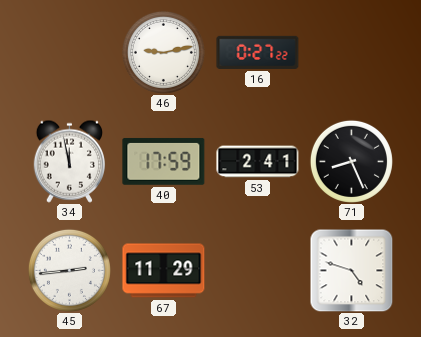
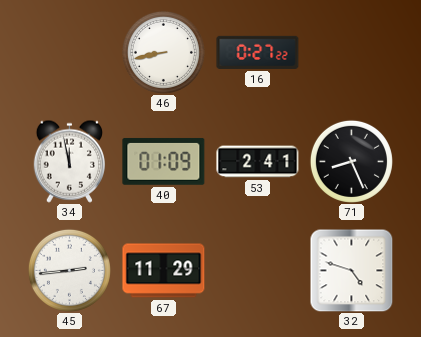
46: 9:13 -> 8:43 (163, 52)
40: 17:59 -> 01:09 (164, 161)
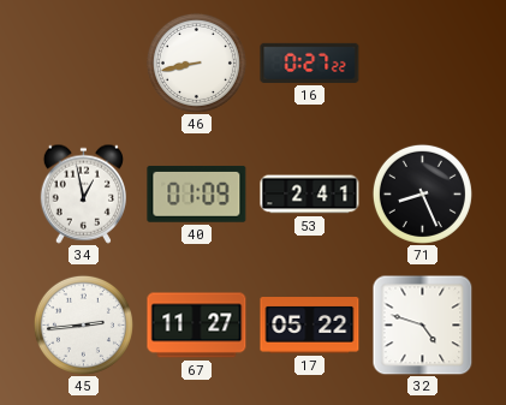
34: 11:58 -> 12:58 (83, 193)
67: 11:29 -> 11:27 (197, 326)
17: none -> 05:22 (310, 326)
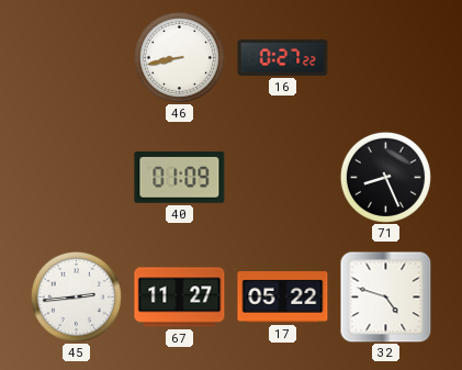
34: 12:58 -> none (83, 193)
53: 2:41 -> none (310, 195)
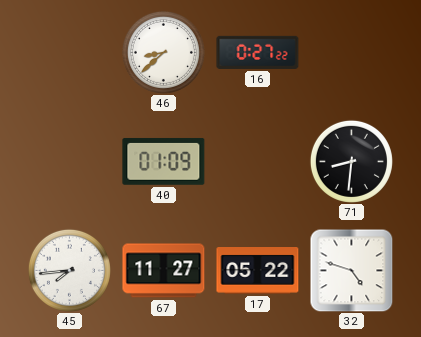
46: 8:43 -> 8:38 (163, 52)
71: 8:26 -> 8:31 (351, 161)
45: 2:44 -> 7:44 (69, 270)
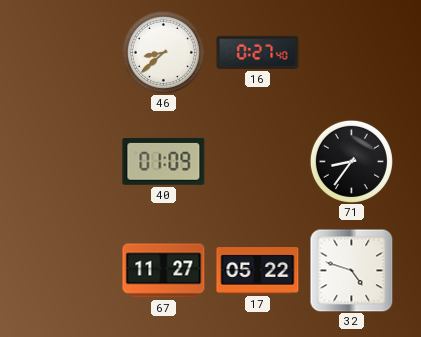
16: 0:27:22 -> 0:27:40 (258, 52)
71: 8:31 -> 8:36 (351, 161)
45: 7:44 -> none (69, 270)
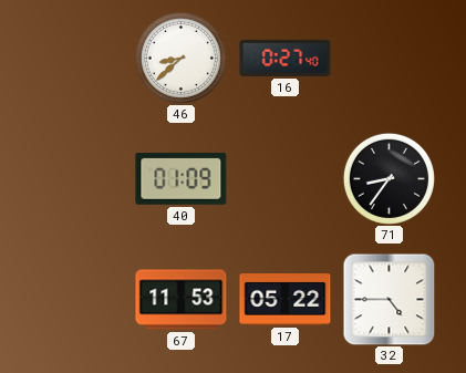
67: 11:27 -> 11:53 (182, 300)
32: 4:48 -> 4:45 (389, 299)
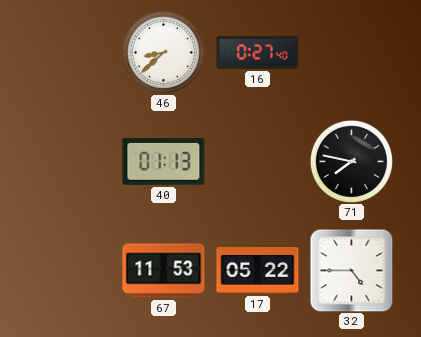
40: 01:09 -> 01:13 (164, 161)
71: 8:36 -> 7:47 (351, 161)
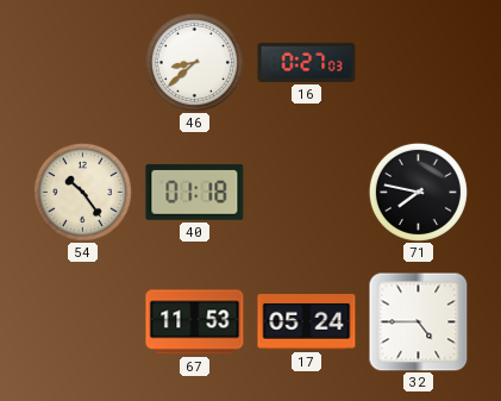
16: 0:27:40 -> 0:27:03 (307, 62)
54: none -> 10:24 (82, 192)
40: 01:13 -> 01:18 (195, 192)
17: 05:22 -> 05:24 (307, 322)
